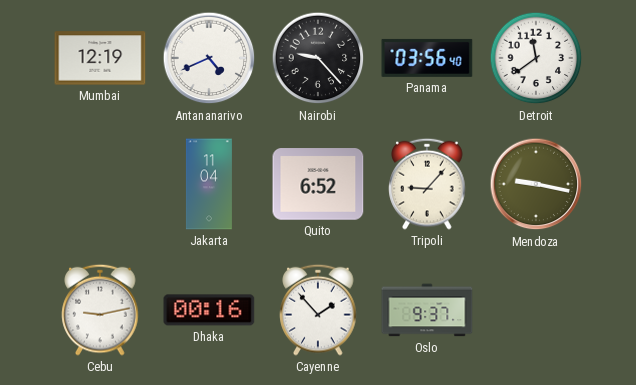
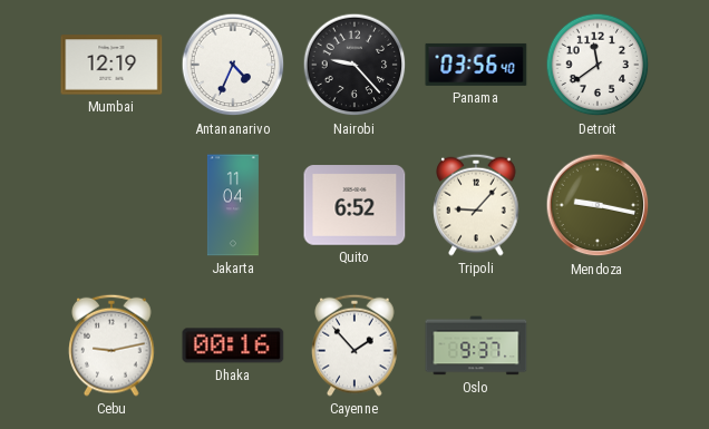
Antananarivo: 4:41 -> 4:34 (233, 65)
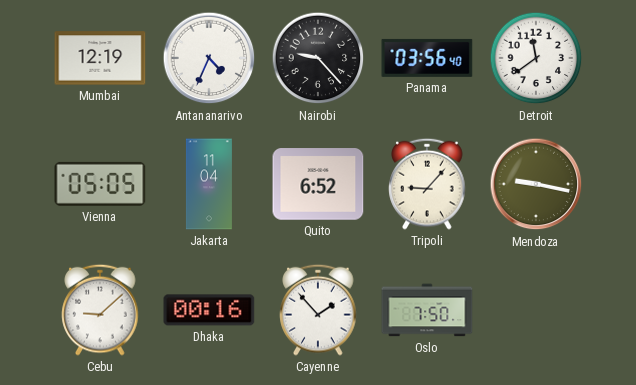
Vienna: none -> 05:05 (100, 184)
Cebu: 9:13 -> 9:08 (100, 310)
Oslo: 9:37 -> 7:50 (427, 310)
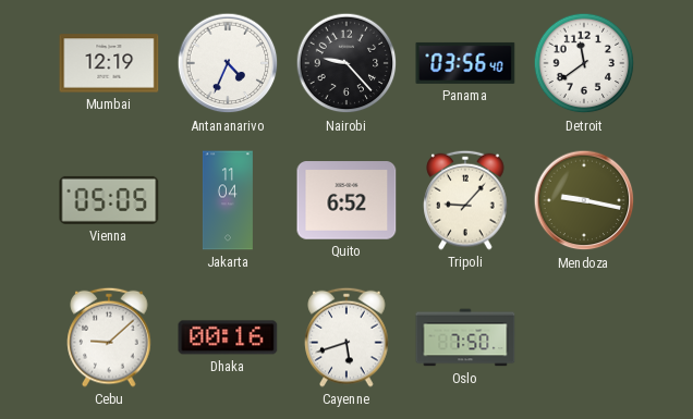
Cayenne: 1:53 -> 5:42 (346, 337)
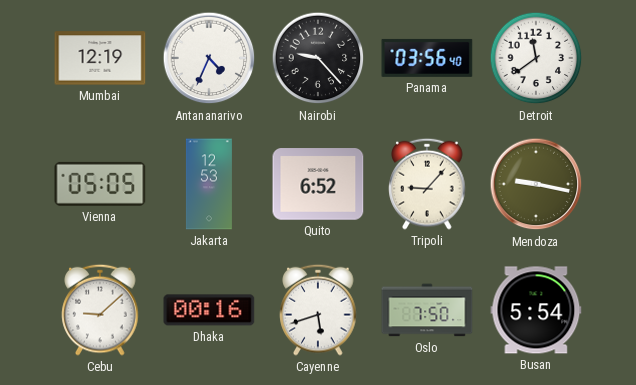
Jakarta: 11:04 -> 12:53 (209, 184)
Busan: none -> 5:54 (536, 310)
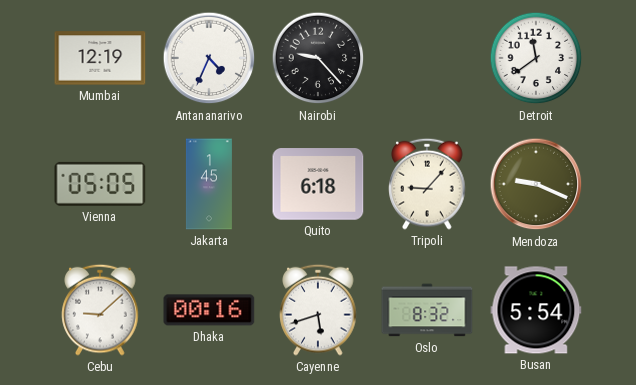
Panama: 03:56 -> none (427, 58)
Jakarta: 12:53 -> 1:45 (209, 184)
Quito: 6:52 -> 6:18 (318, 184)
Mendoza: 9:17 -> 9:19 (536, 184)
Oslo: 7:50 -> 8:32 (427, 310)
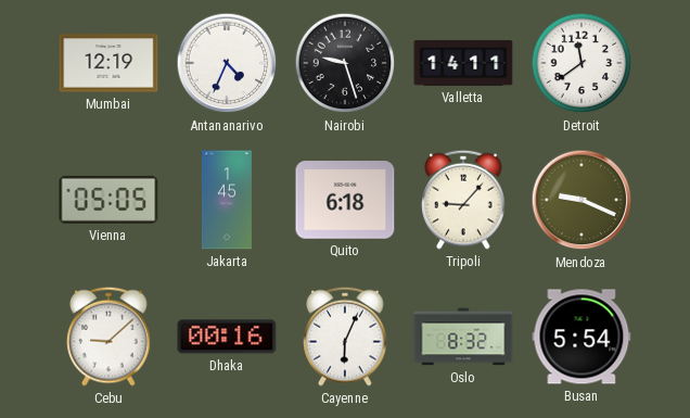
Nairobi: 9:23 -> 9:27 (345, 63)
Valletta: none -> 14:11 (463, 63)
Cayenne: 5:42 -> 6:04 (345, 337)
